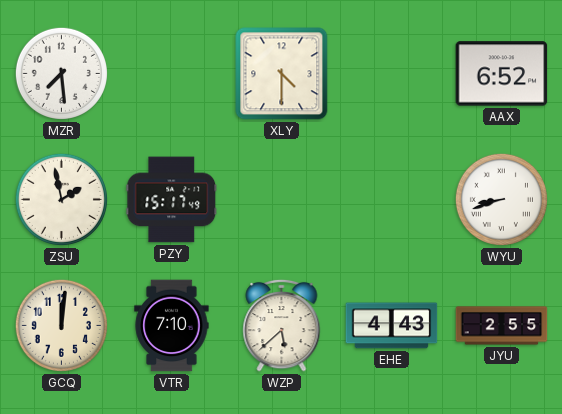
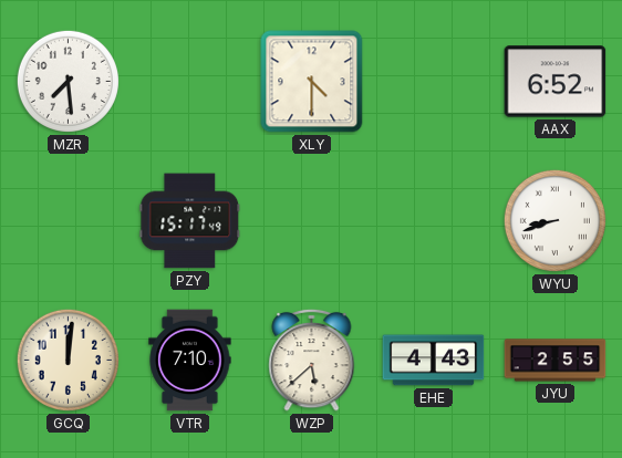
ZSU: 1:58 -> none (61, 199)
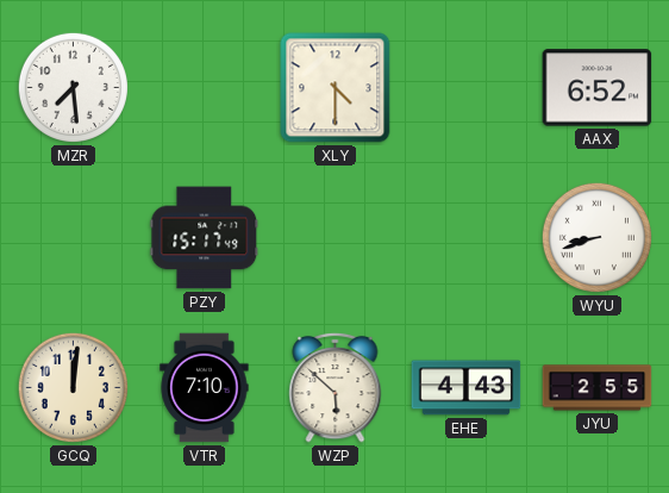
WZP: 5:38 -> 5:52 (336, 387)
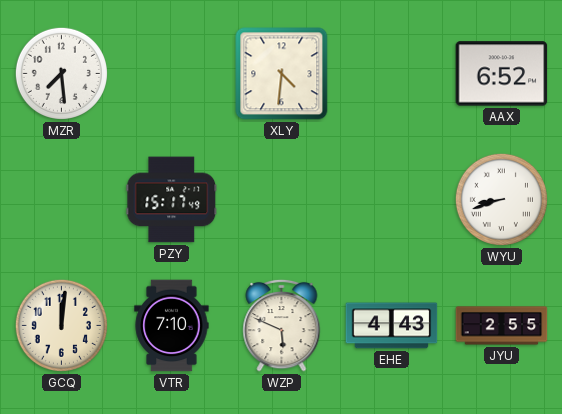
XLY: 4:30 -> 4:31 (282, 74)
WZP: 5:52 -> 5:49 (282, 325)
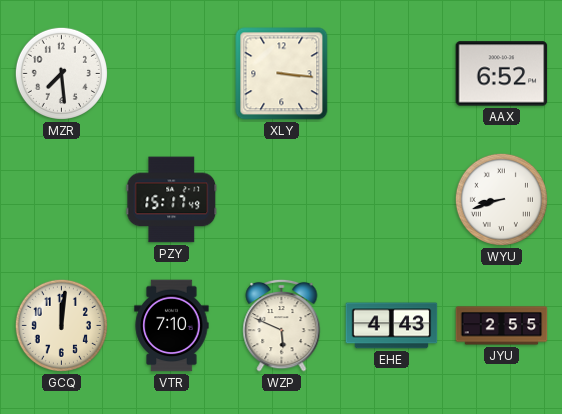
XLY: 4:31 -> 3:16 (282, 74)
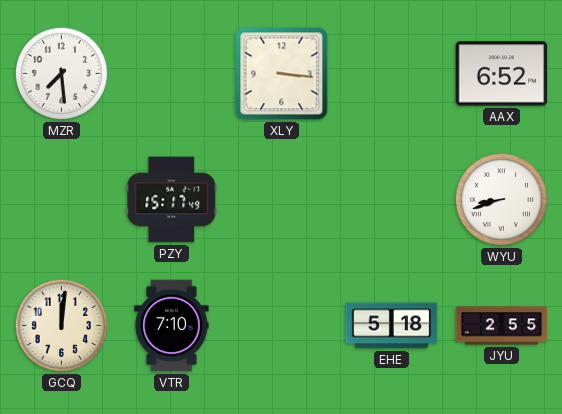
WZP: 5:49 -> none (282, 325)
EHE: 4:43 -> 5:18 (392, 326)
